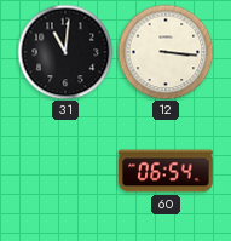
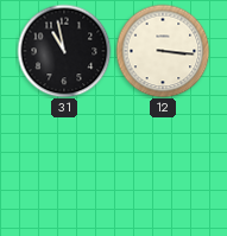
31: 11:01 -> 10:58 (64, 51)
60: 06:54 -> none (166, 171)
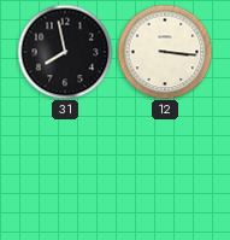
31: 10:58 -> 7:58 (65, 52)
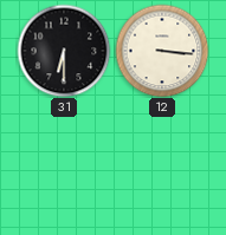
31: 7:58 -> 6:30 (64, 51)
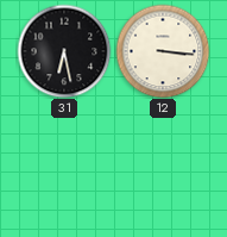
31: 6:30 -> 6:28 (64, 51)
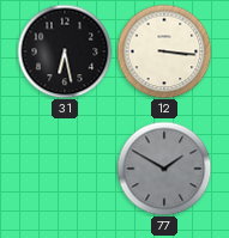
77: none -> 1:50 (164, 169)
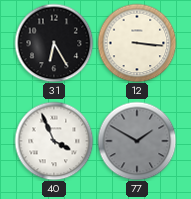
31: 6:28 -> 6:25 (54, 43)
40: none -> 3:56 (54, 141)
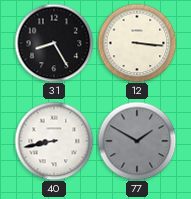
31: 6:25 -> 8:25 (54, 43)
40: 3:56 -> 8:43 (54, 141)
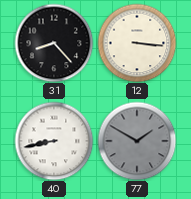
31: 8:25 -> 8:23 (54, 43)
